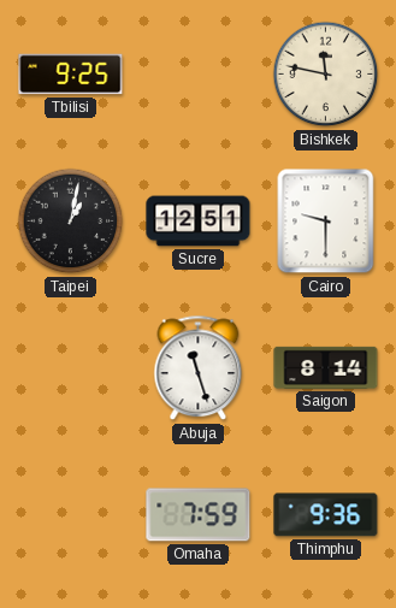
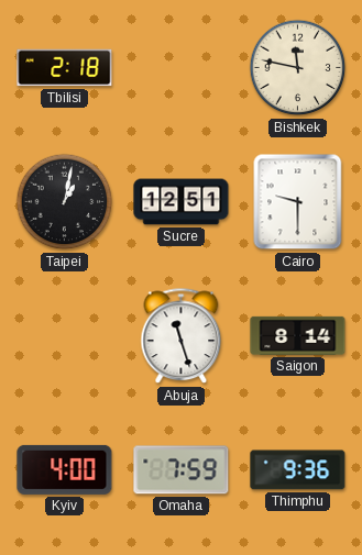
Tbilisi: 9:25 -> 2:18 (65, 68)
Kyiv: none -> 4:00 (65, 469)
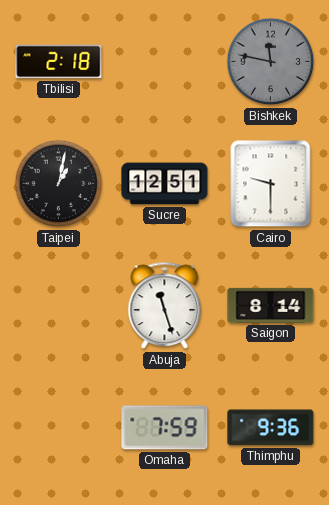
Bishkek dial: cream -> grey (271, 62)
Kyiv: 4:00 -> none (65, 469)
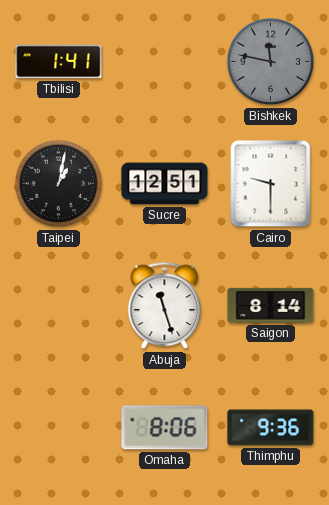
Tbilisi: 2:18 -> 1:41 (59, 62)
Omaha: 7:59 -> 8:06 (165, 428)
